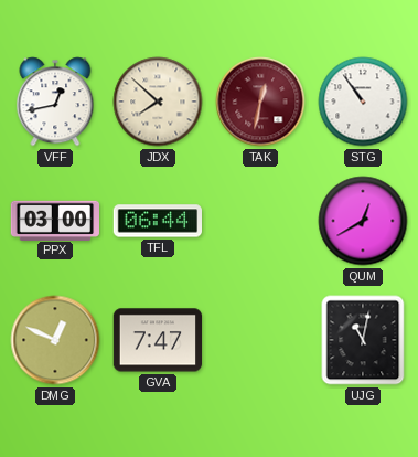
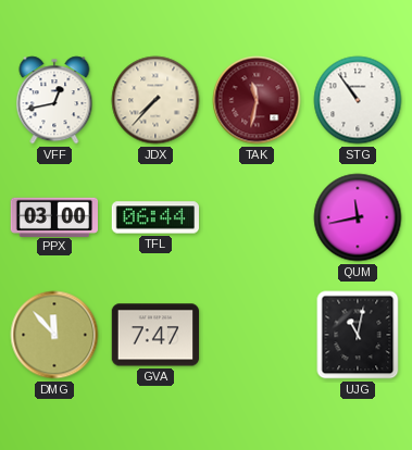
JDX: 7:52 -> 7:37 (155, 100)
TAK: 12:32 -> 11:32 (257, 100)
QUM: 12:40 -> 11:43 (358, 217)
DMG: 12:49 -> 11:53 (54, 335)
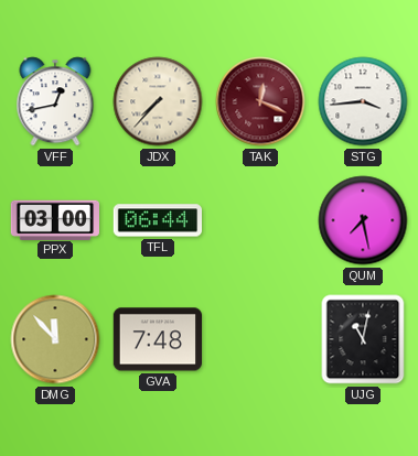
TAK: 11:32 -> 12:19 (260, 101)
STG: 10:54 -> 3:44 (363, 101)
QUM: 11:43 -> 7:28 (363, 220)
GVA: 7:47 -> 7:48 (158, 339)
